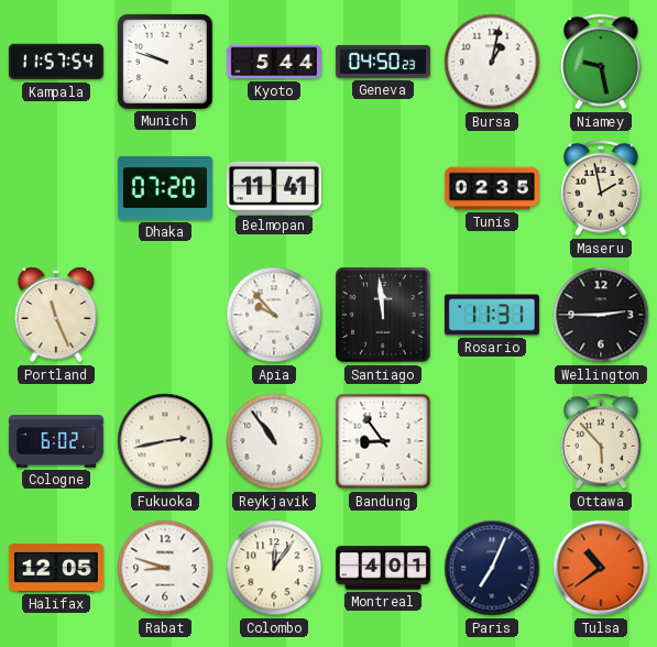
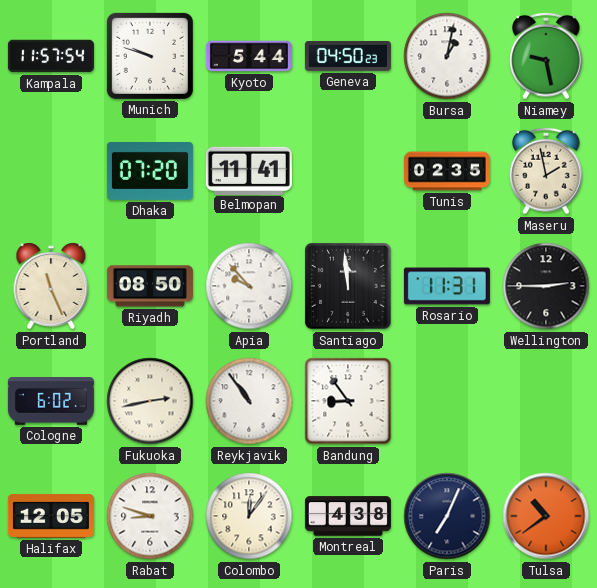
Riyadh: none -> 08:50 (150, 286)
Ottawa: 5:53 -> none (601, 441)
Montreal: 4:01 -> 4:38 (348, 516)
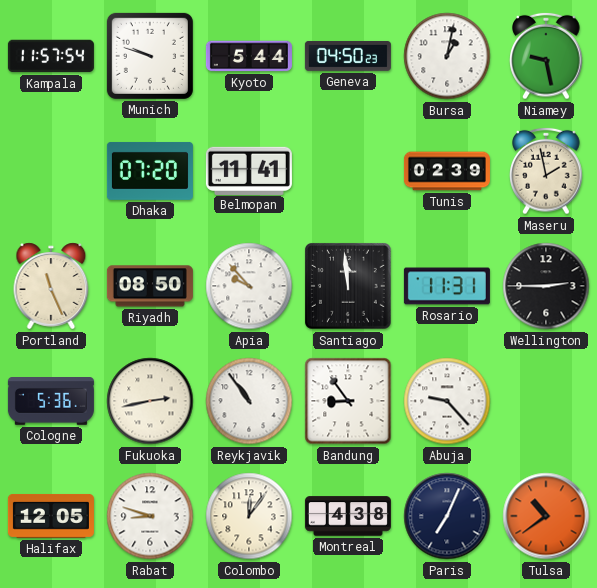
Tunis: 02:35 -> 02:39 (447, 171)
Cologne: 6:02 -> 5:36 (51, 401)
Abuja: none -> 9:23 (447, 401)
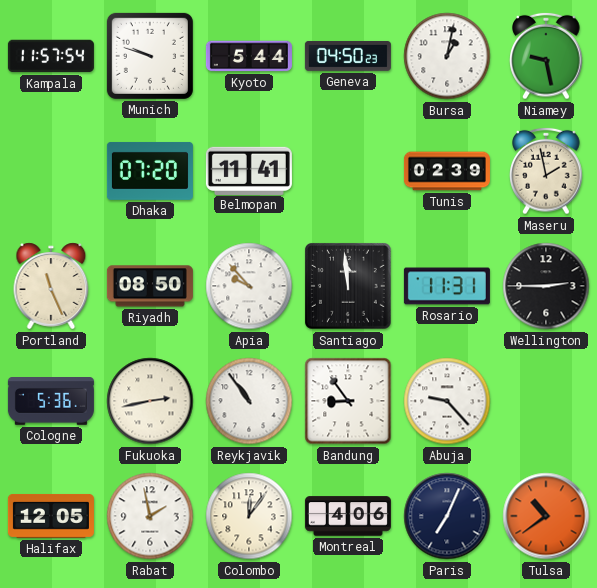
Rabat: 8:48 -> 1:58 (150, 516)
Montreal: 4:38 -> 4:06 (348, 516)
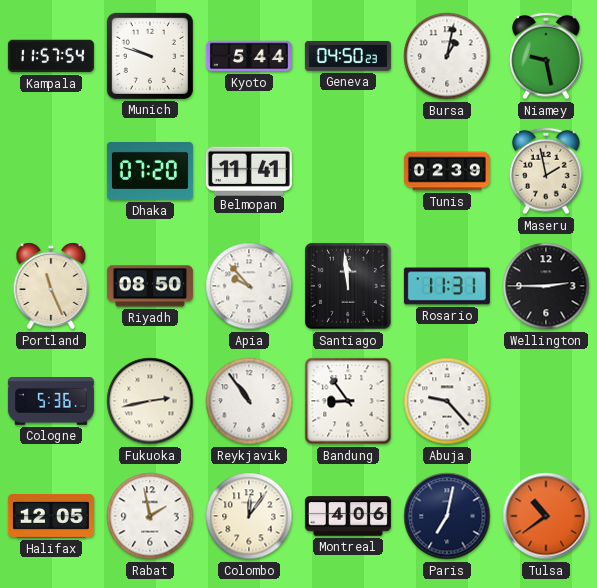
Paris: 7:04 -> 7:02 (447, 516)
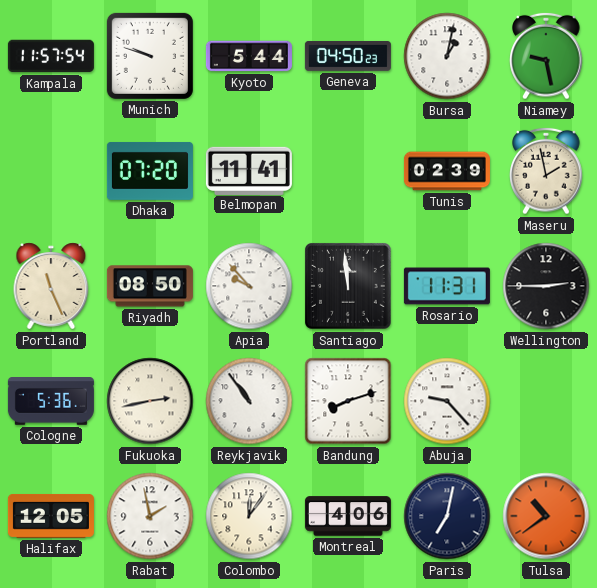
Bandung: 8:54 -> 8:12 (348, 401)
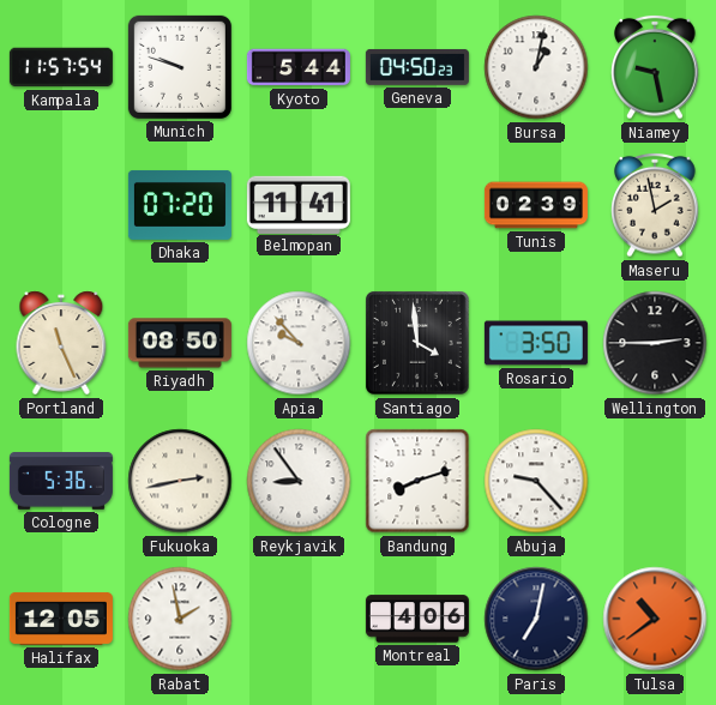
Santiago: 11:59 -> 3:59 (417, 343)
Rosario: 11:31 -> 3:50 (536, 343)
Reykjavik: 10:54 -> 8:54 (299, 481)
Colombo: 12:06 -> none (249, 516)
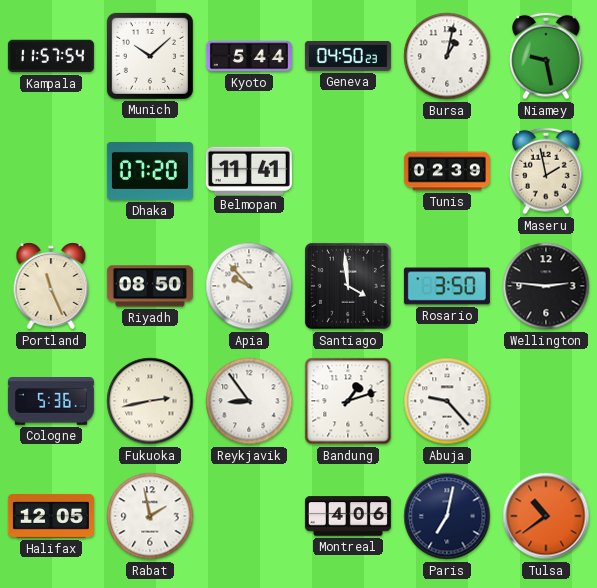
Munich: 9:48 -> 10:08 (150, 56)
Wellington: 2:45 -> 2:46 (546, 286)
Bandung: 8:12 -> 1:12 (348, 401)
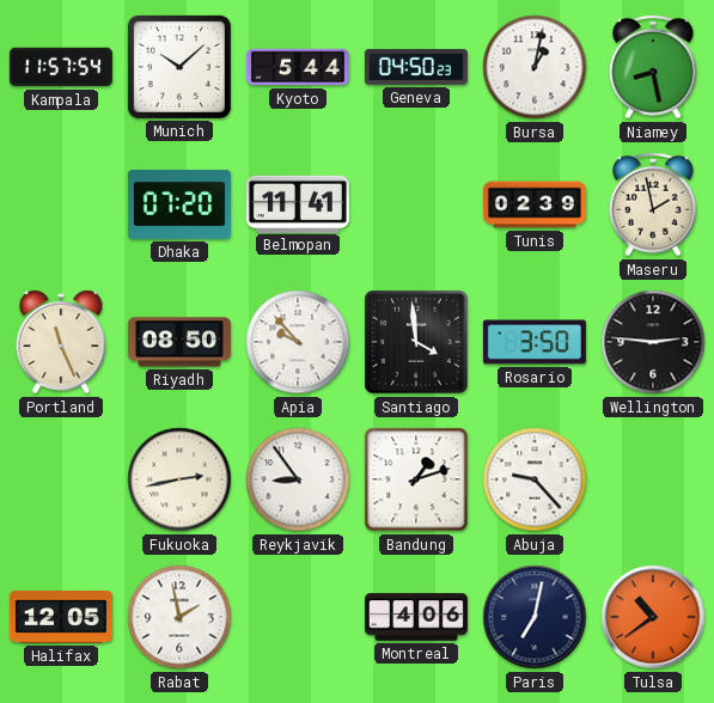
Niamey: 9:28 -> 8:28 (653, 67)
Cologne: 5:36 -> none (51, 401)
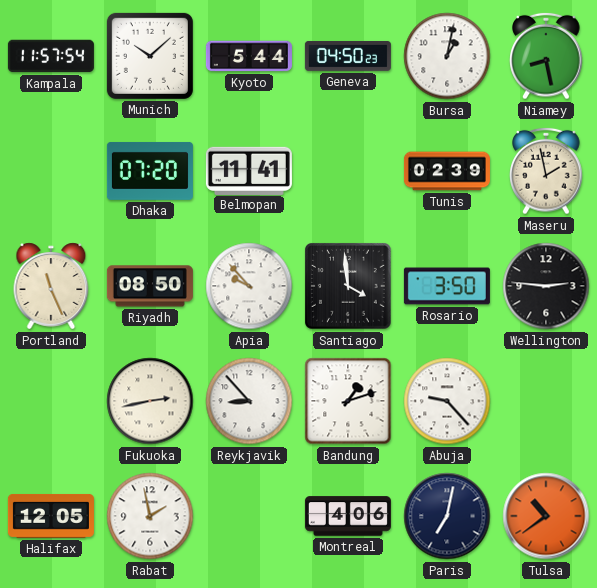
Reykjavik: 8:54 -> 8:53 (249, 401)
